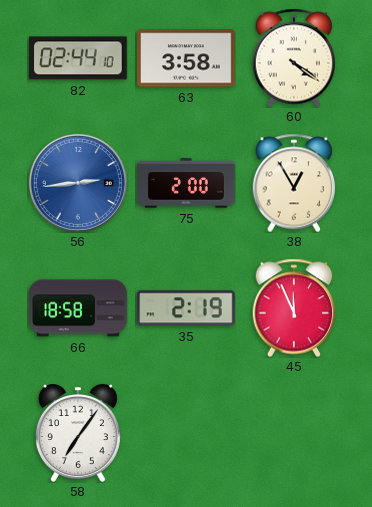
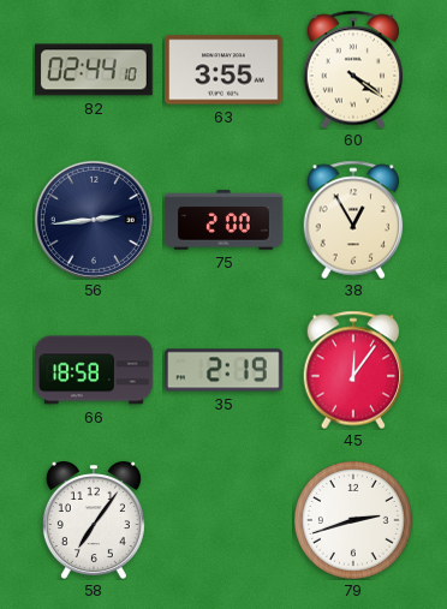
63: 3:58 -> 3:55 (225, 70)
56 dial: blue -> navy (94, 220)
45: 11:56 -> 12:06 (353, 370)
79: none -> 2:42 (353, 520)
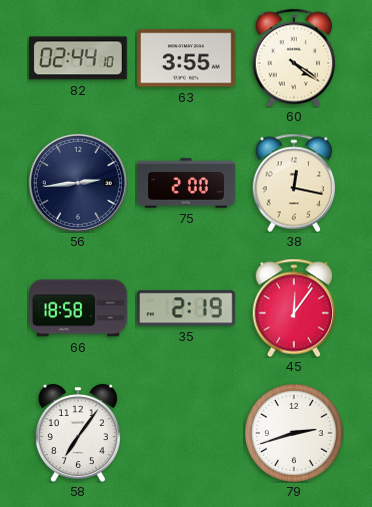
38: 12:55 -> 12:17 (294, 183)
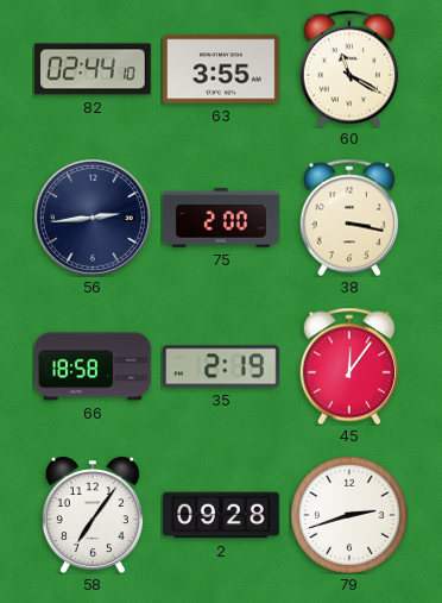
60: 4:21 -> 11:20 (349, 69)
38: 12:17 -> 3:17 (349, 218)
2: none -> 09:28 (221, 515)
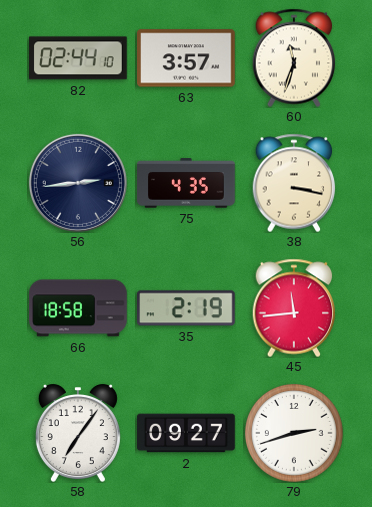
63: 3:55 -> 3:57 (187, 58)
60: 11:20 -> 11:33 (294, 58)
75: 2:00 -> 4:35 (186, 183)
45: 12:06 -> 11:44 (294, 308)
2: 09:28 -> 09:27 (186, 433)
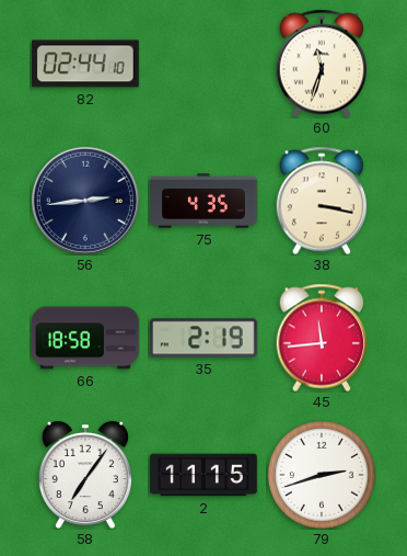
63: 3:57 -> none (187, 58)
2: 09:27 -> 11:15 (203, 475)
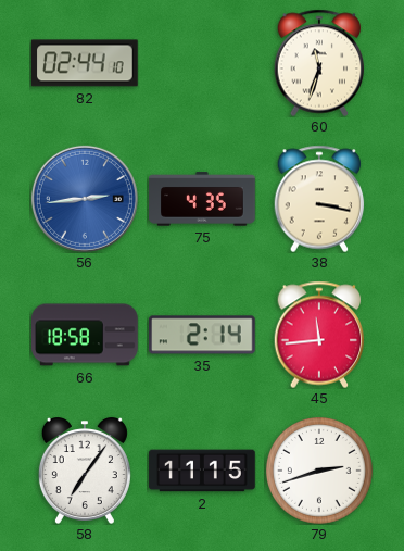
56 dial: navy -> blue (85, 199)
35: 2:19 -> 2:14 (203, 335)
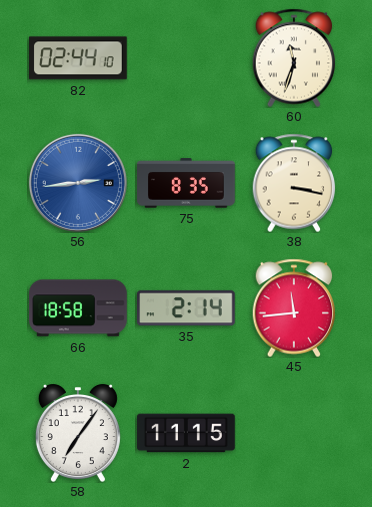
75: 4:35 -> 8:35 (186, 183)
79: 2:42 -> none (319, 471)
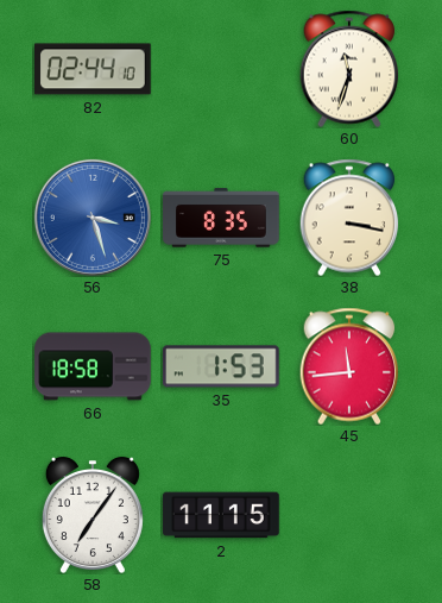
56: 2:44 -> 3:27 (93, 218)
35: 2:14 -> 1:53 (222, 366)
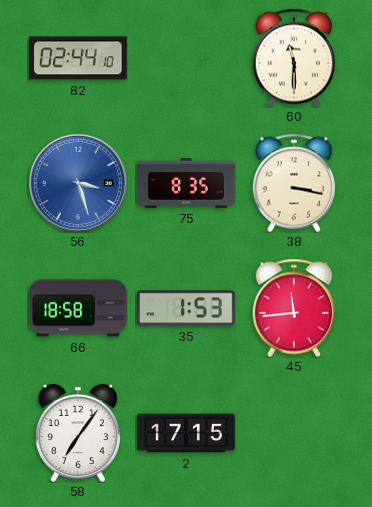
60: 11:33 -> 11:30 (294, 58)
2: 11:15 -> 17:15 (186, 433)
